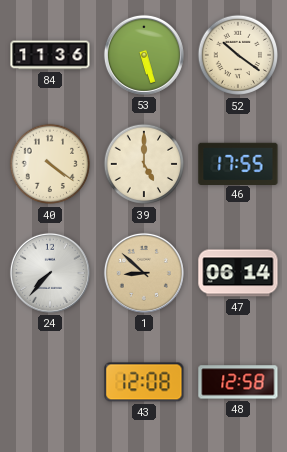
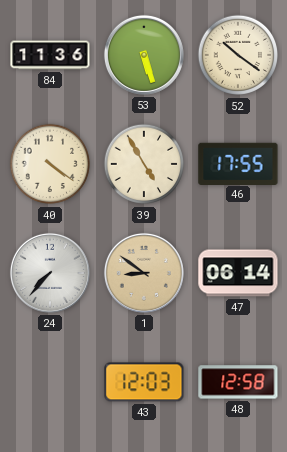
39: 5:00 -> 4:55 (144, 164)
1: 8:52 -> 8:51 (144, 273)
43: 12:08 -> 12:03 (144, 382)
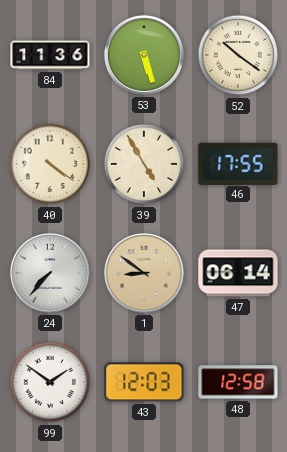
99: none -> 1:51 (50, 382)
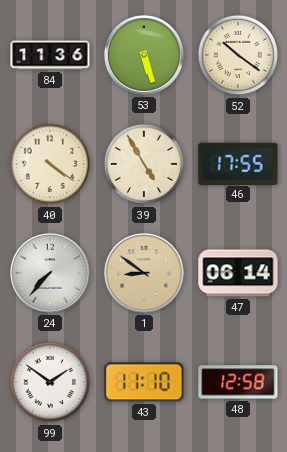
43: 12:03 -> 11:10 (144, 382)
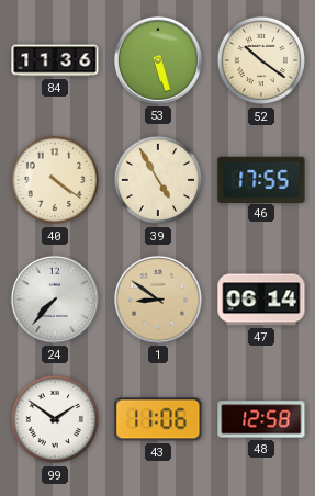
43: 11:10 -> 11:06 (158, 419)
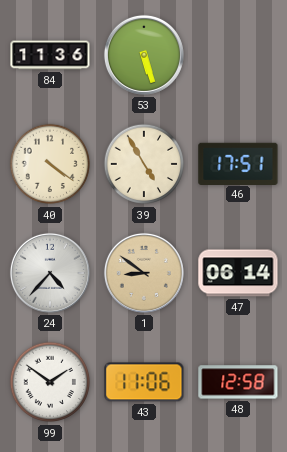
52: 10:21 -> none (261, 60)
46: 17:55 -> 17:51 (238, 163)
24: 7:37 -> 4:37 (50, 273)
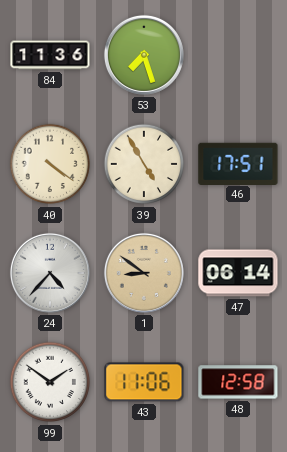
53: 5:27 -> 7:27 (144, 55)
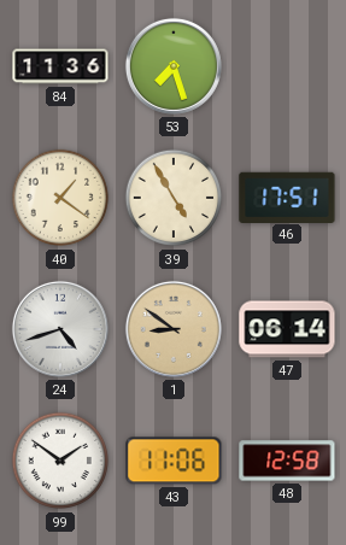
40: 4:21 -> 1:21 (60, 198)
24: 4:37 -> 4:42 (60, 329)
